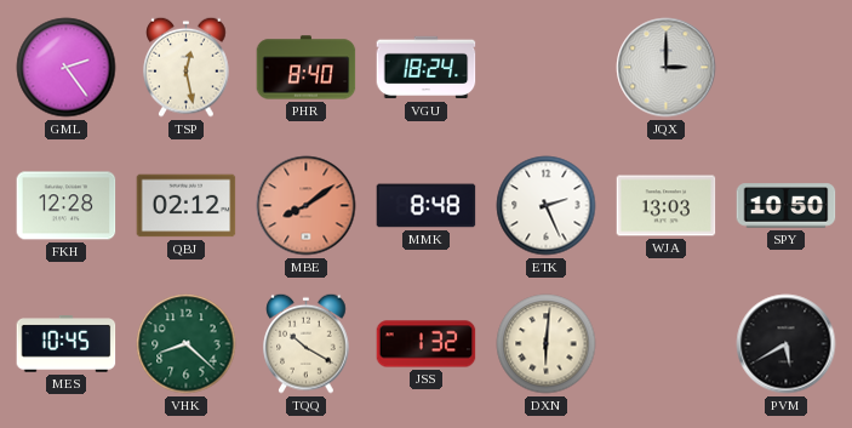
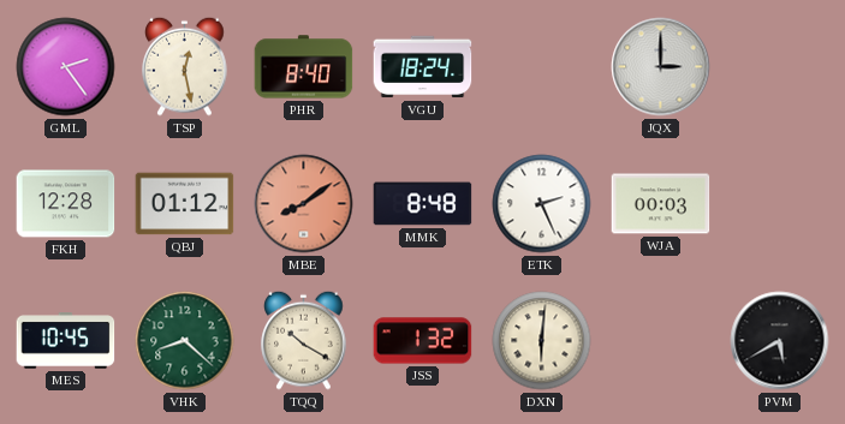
QBJ: 02:12 -> 01:12 (185, 204)
WJA: 13:03 -> 00:03 (661, 204)
SPY: 10:50 -> none (787, 206)
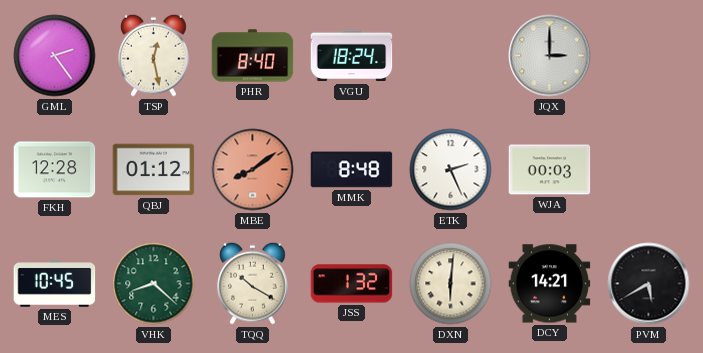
DCY: none -> 14:21 (550, 284)
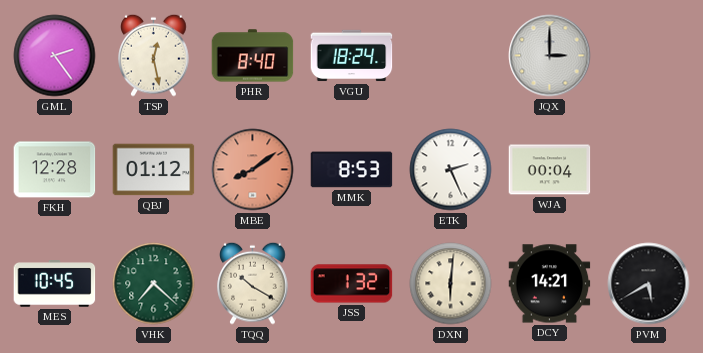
MMK: 8:48 -> 8:53 (352, 170)
WJA: 00:03 -> 00:04 (550, 170)
VHK: 8:22 -> 7:22 (154, 284)
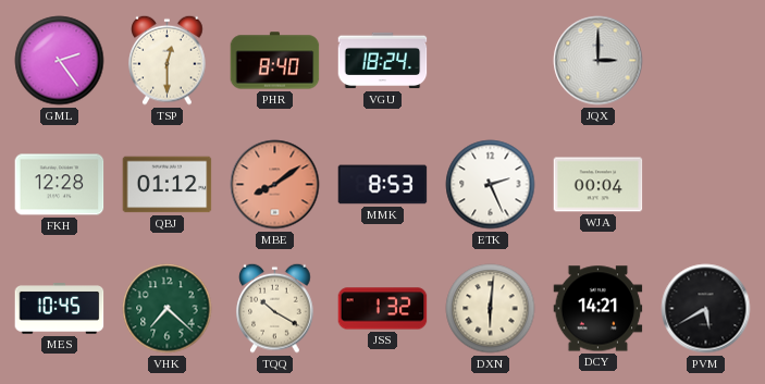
TSP: 12:28 -> 12:30 (168, 60)
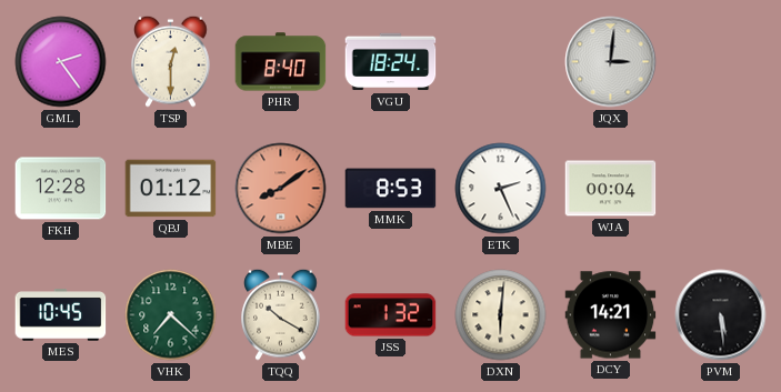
JQX: 3:00 -> 3:01 (611, 62)
PVM: 5:40 -> 5:29 (721, 315)
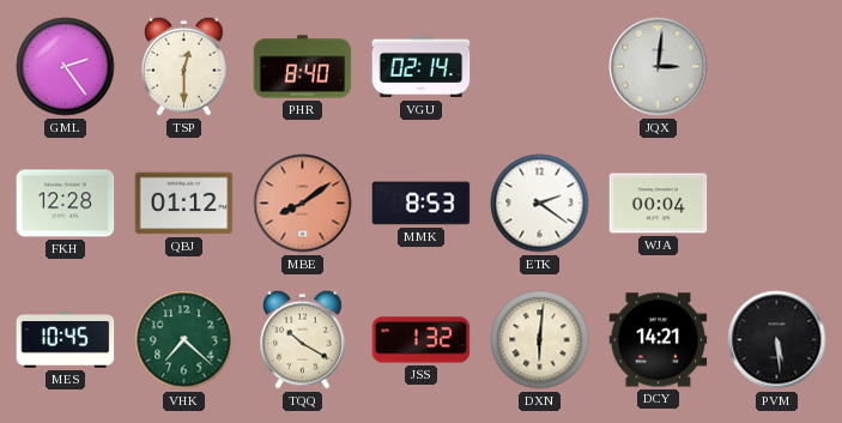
VGU: 18:24 -> 02:14 (422, 67)
ETK: 2:26 -> 2:21 (540, 204)
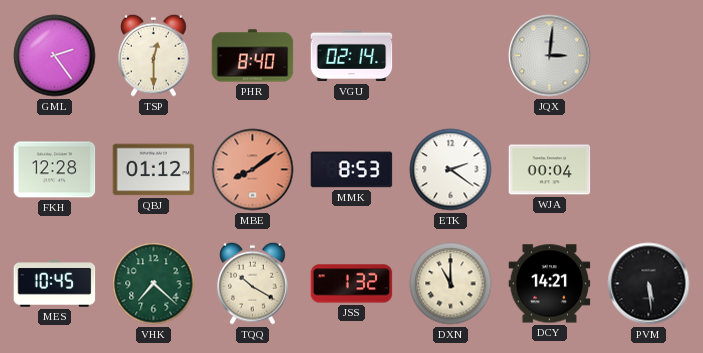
DXN: 6:01 -> 11:00 (451, 284)
